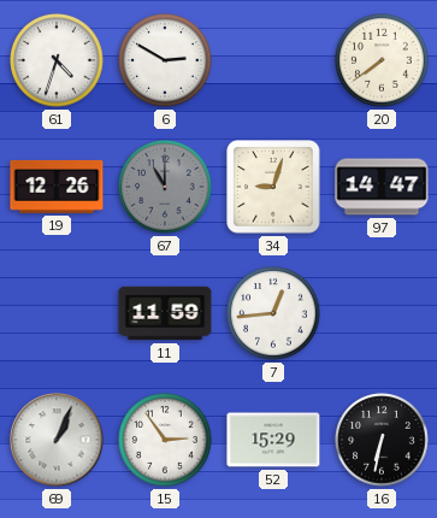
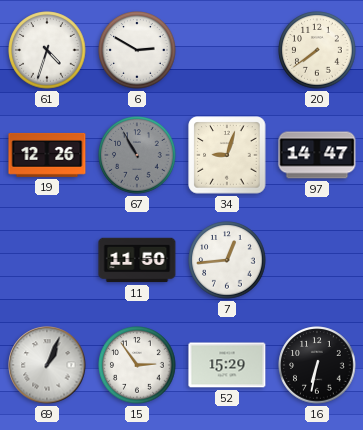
67: 11:00 -> 10:55 (137, 155)
11: 11:59 -> 11:50 (137, 260)
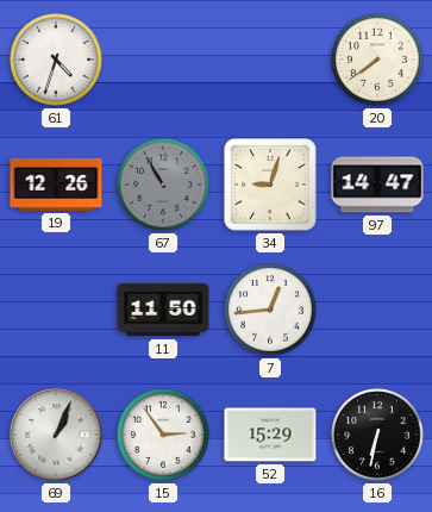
6: 2:50 -> none (137, 50)
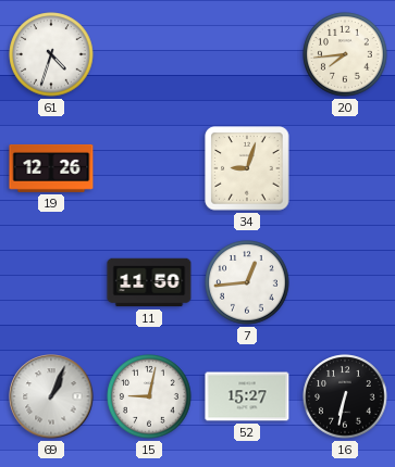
20: 7:39 -> 7:44 (345, 54)
67: 10:55 -> none (163, 185)
97: 14:47 -> none (377, 185)
15: 2:54 -> 9:02 (149, 396)
52: 15:29 -> 15:27 (247, 396)
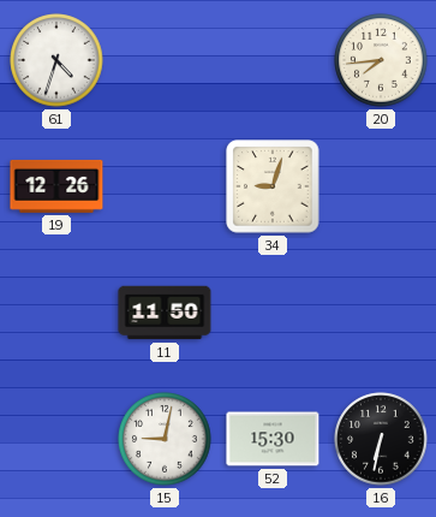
7: 12:44 -> none (247, 282)
69: 1:04 -> none (51, 396)
52: 15:27 -> 15:30 (273, 439)
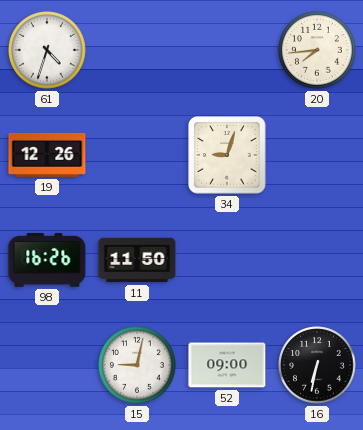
98: none -> 16:26 (47, 261)
52: 15:30 -> 09:00 (227, 365)
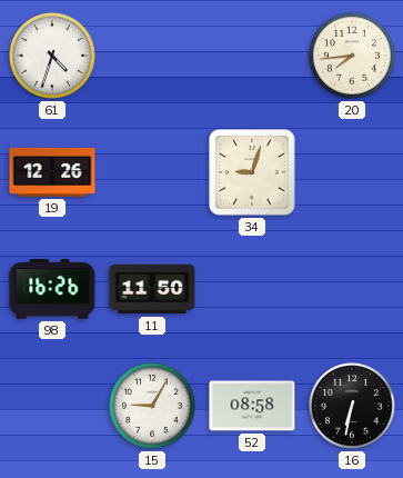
15: 9:02 -> 9:05 (152, 406)
52: 09:00 -> 08:58 (252, 406)
